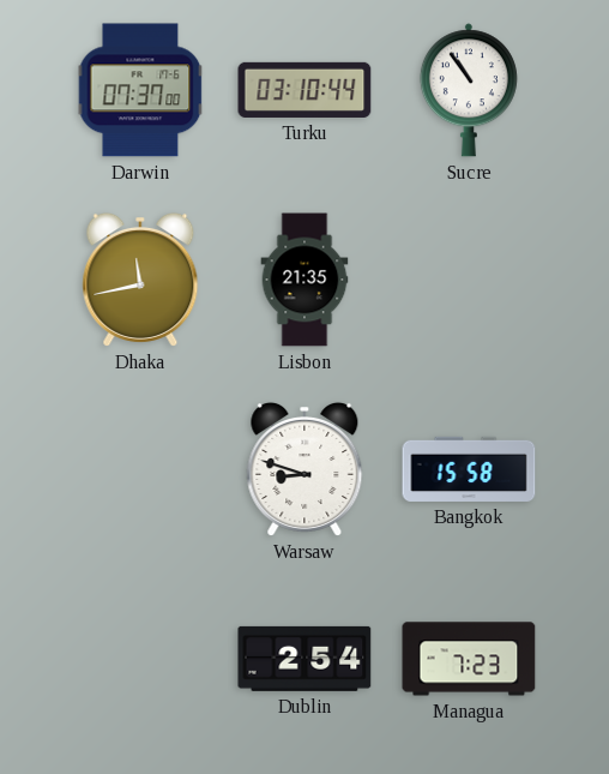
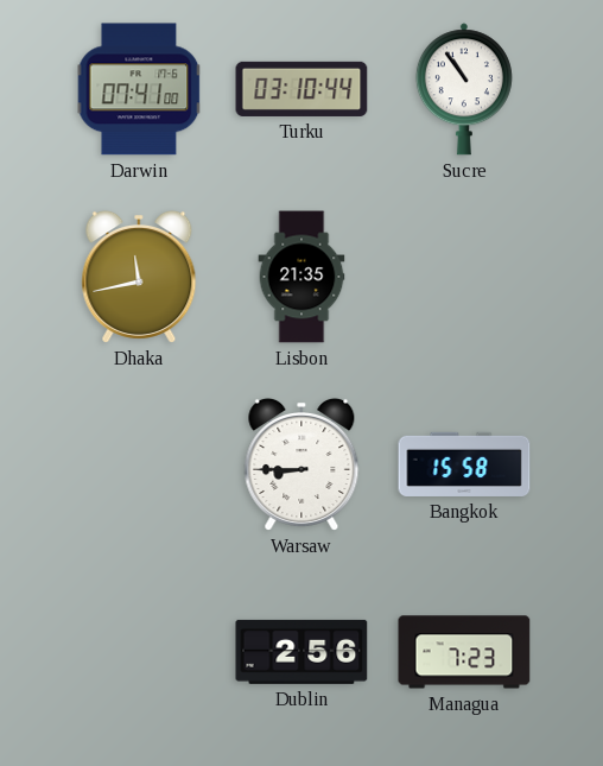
Darwin: 07:37 -> 07:41 (139, 89)
Warsaw: 8:48 -> 8:45 (301, 464)
Dublin: 2:54 -> 2:56 (301, 652)
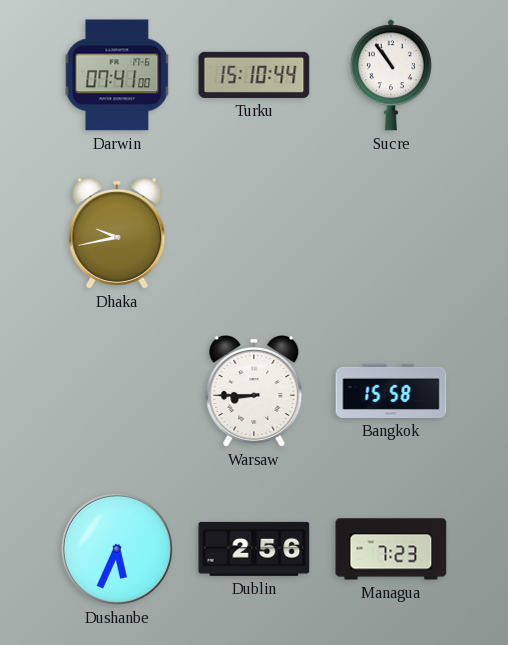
Turku: 03:10 -> 15:10 (254, 75)
Dhaka: 11:43 -> 9:43 (117, 233)
Lisbon: 21:35 -> none (301, 277)
Dushanbe: none -> 5:34 (117, 549)
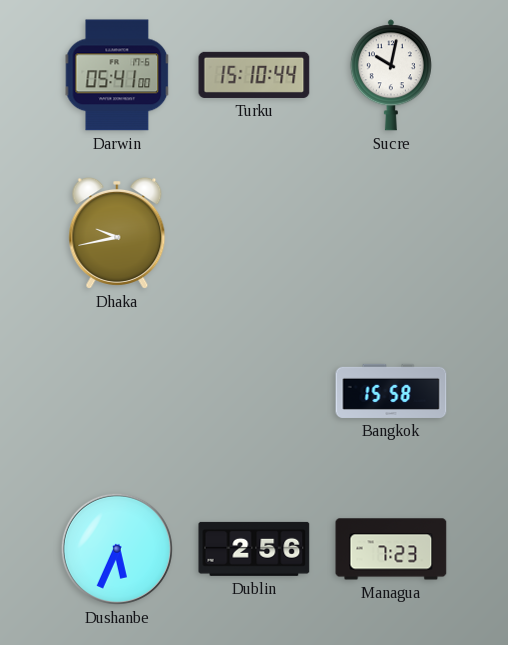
Darwin: 07:41 -> 05:41 (117, 75)
Sucre: 10:54 -> 10:02 (391, 75)
Warsaw: 8:45 -> none (254, 391)
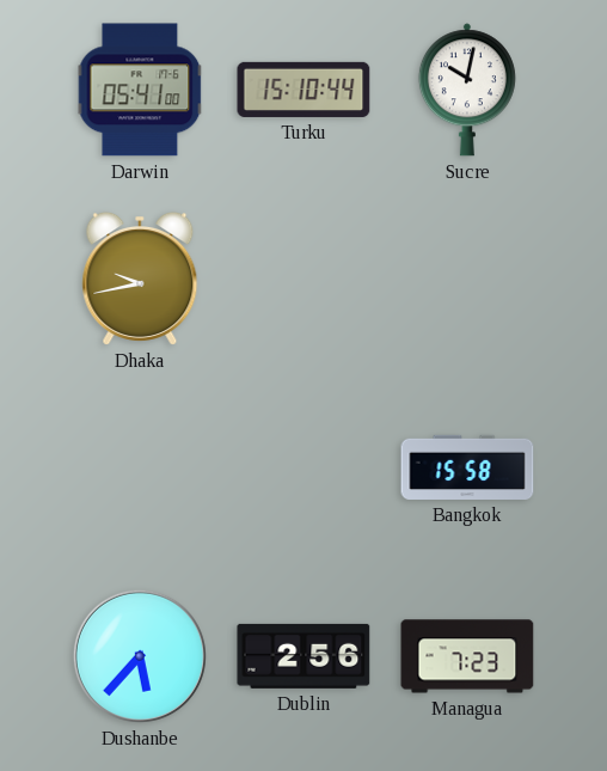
Dushanbe: 5:34 -> 5:37 (140, 656)
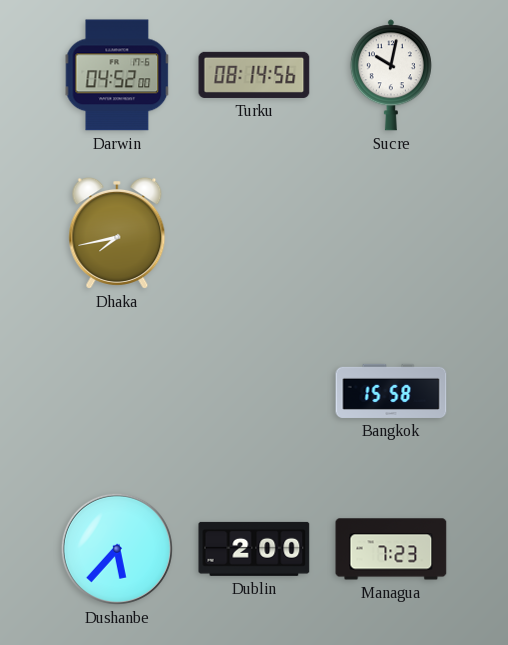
Darwin: 05:41 -> 04:52 (117, 75)
Turku: 15:10 -> 08:14 (254, 75)
Dhaka: 9:43 -> 7:43 (117, 233)
Dublin: 2:56 -> 2:00 (254, 549)
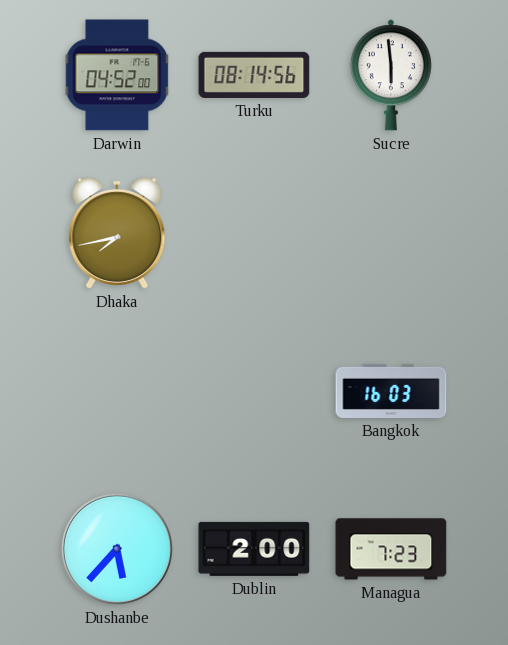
Sucre: 10:02 -> 5:59 (391, 75)
Bangkok: 15:58 -> 16:03 (391, 391)
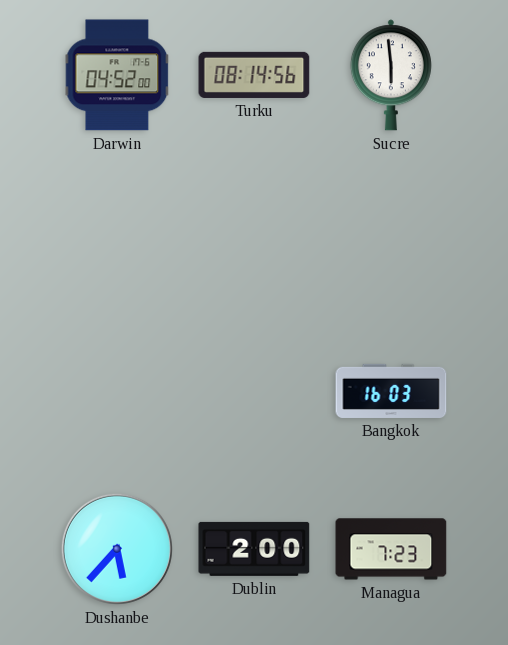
Dhaka: 7:43 -> none (117, 233)
